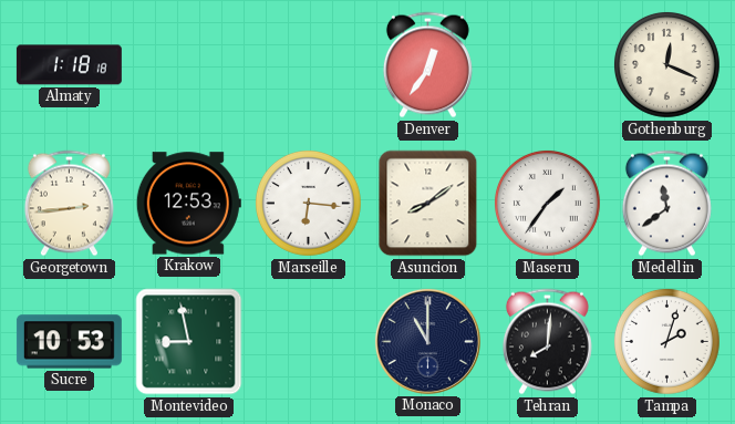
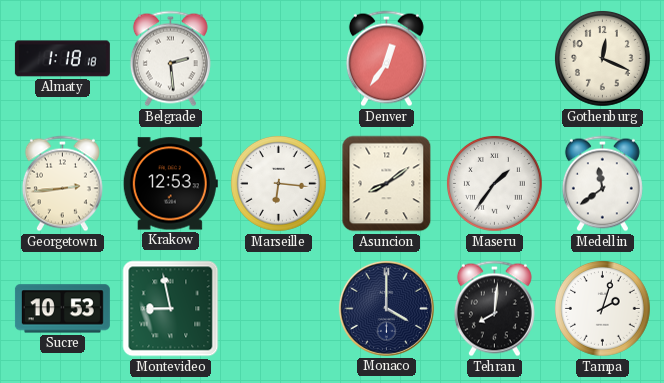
Belgrade: none -> 2:29 (170, 59)
Monaco: 11:00 -> 4:00 (386, 308)
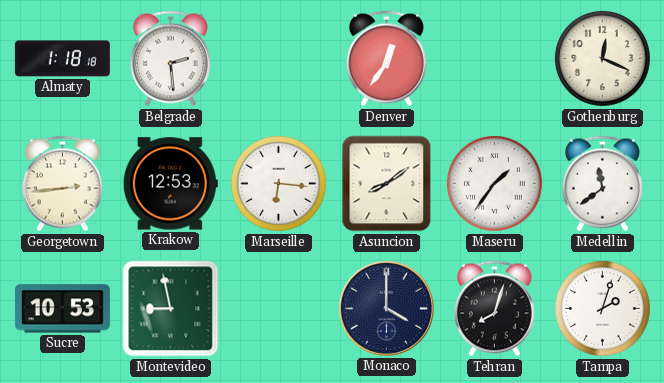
Tehran: 8:01 -> 8:03 (494, 309)
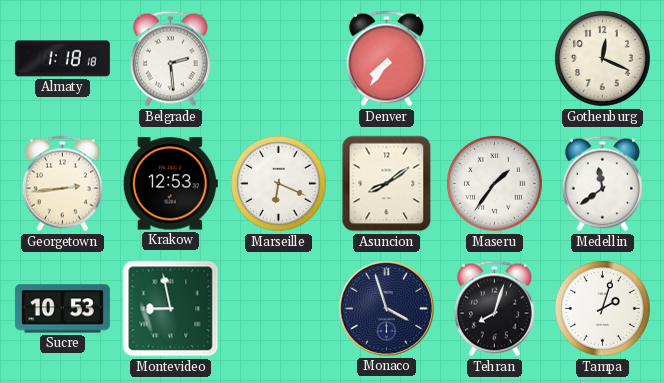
Denver: 12:36 -> 7:36 (386, 59)
Marseille: 6:16 -> 6:19 (279, 184)
Monaco: 4:00 -> 3:57 (386, 308)
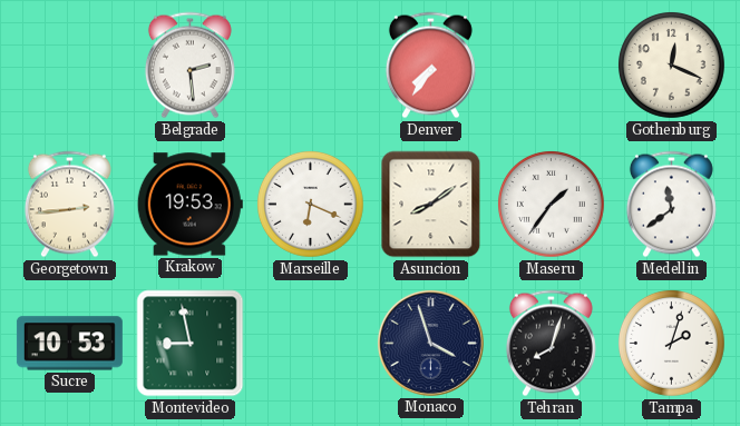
Almaty: 1:18 -> none (62, 59)
Krakow: 12:53 -> 19:53 (189, 205)
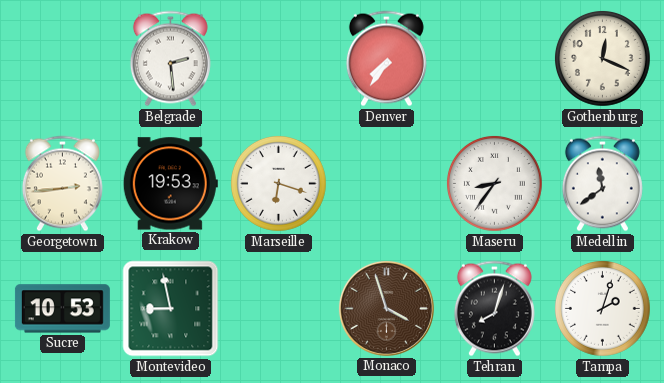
Marseille: 6:19 -> 6:18 (279, 184)
Asuncion: 8:09 -> none (431, 205)
Maseru: 1:36 -> 8:36 (495, 184)
Monaco dial: navy -> brown (386, 308)
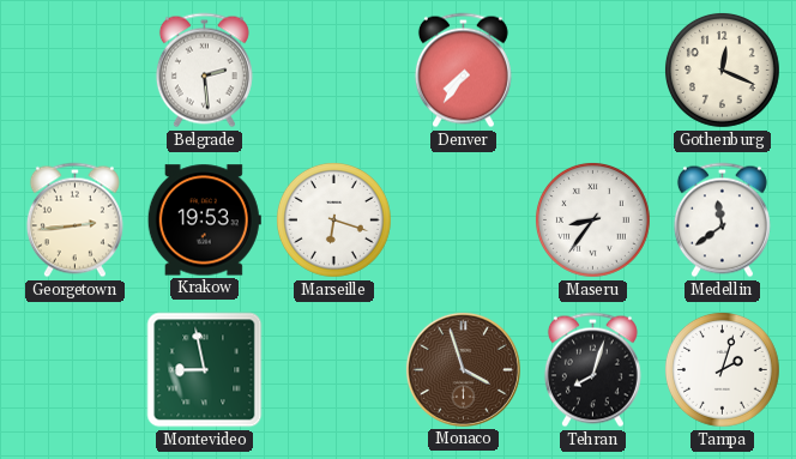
Sucre: 10:53 -> none (62, 309)
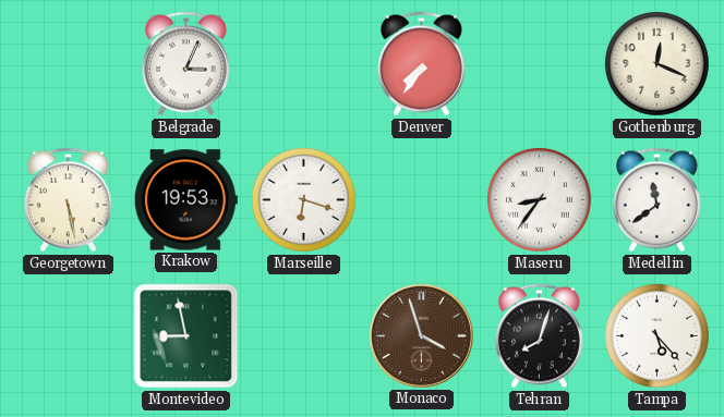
Belgrade: 2:29 -> 3:04 (185, 64)
Georgetown: 2:44 -> 5:28 (68, 200)
Tampa: 2:03 -> 5:23 (657, 336)
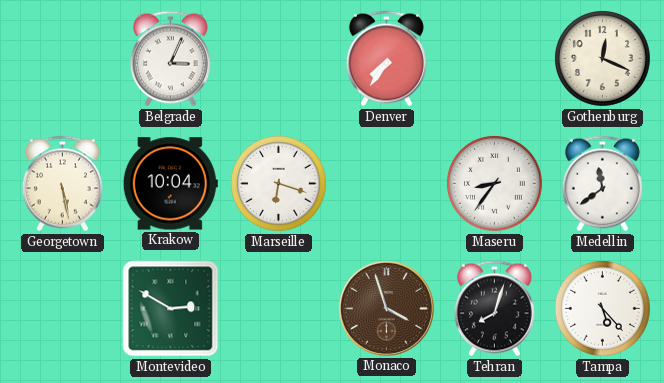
Krakow: 19:53 -> 10:04 (170, 184)
Montevideo: 8:58 -> 2:50 (171, 309)
